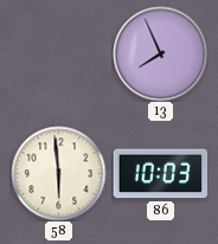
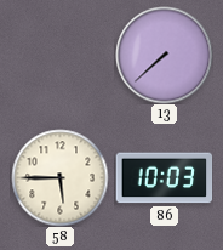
13: 7:56 -> 7:38 (164, 55)
58: 5:59 -> 5:45 (59, 177)
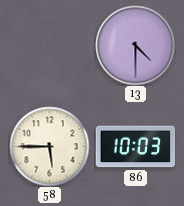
13: 7:38 -> 4:30 (135, 45)
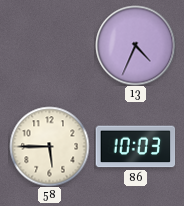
13: 4:30 -> 4:34 (135, 45)
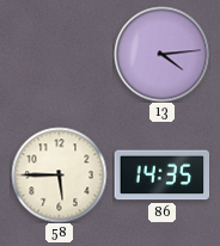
13: 4:34 -> 4:14 (161, 54)
86: 10:03 -> 14:35 (161, 176)
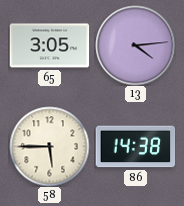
65: none -> 3:05 (49, 46)
86: 14:35 -> 14:38 (135, 147)
